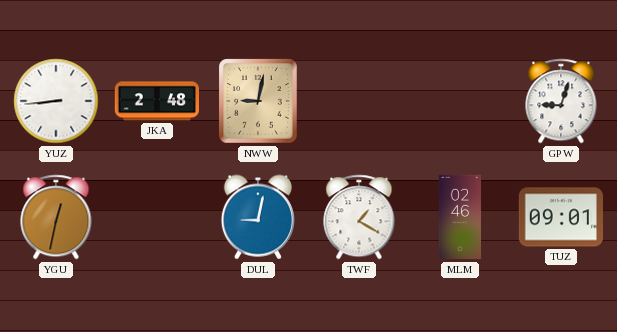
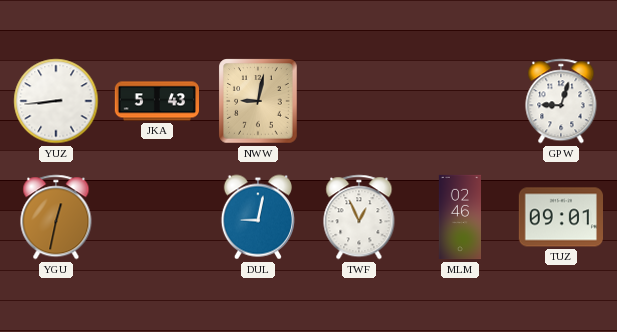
JKA: 2:48 -> 5:43 (156, 101)
TWF: 1:20 -> 12:56 (359, 217)
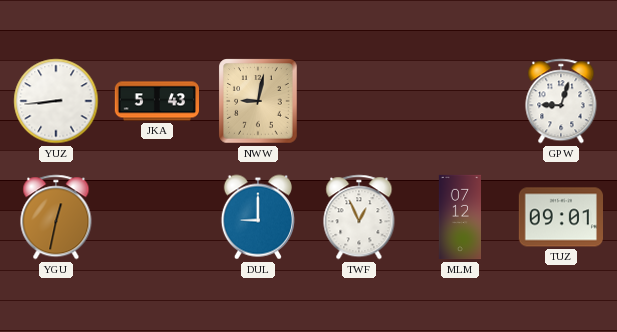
DUL: 9:02 -> 9:00 (258, 217)
MLM: 02:46 -> 07:12 (460, 217)
